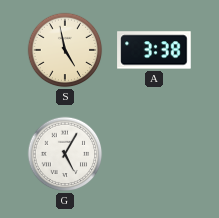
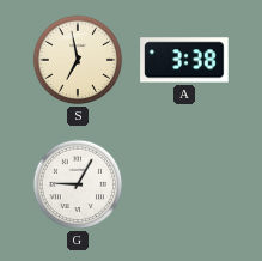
S: 4:58 -> 6:58 (78, 60)
G: 5:05 -> 9:05 (78, 184)
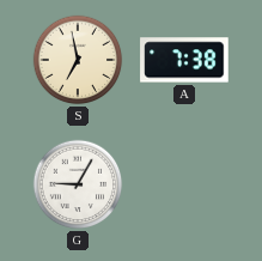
A: 3:38 -> 7:38 (184, 60)
